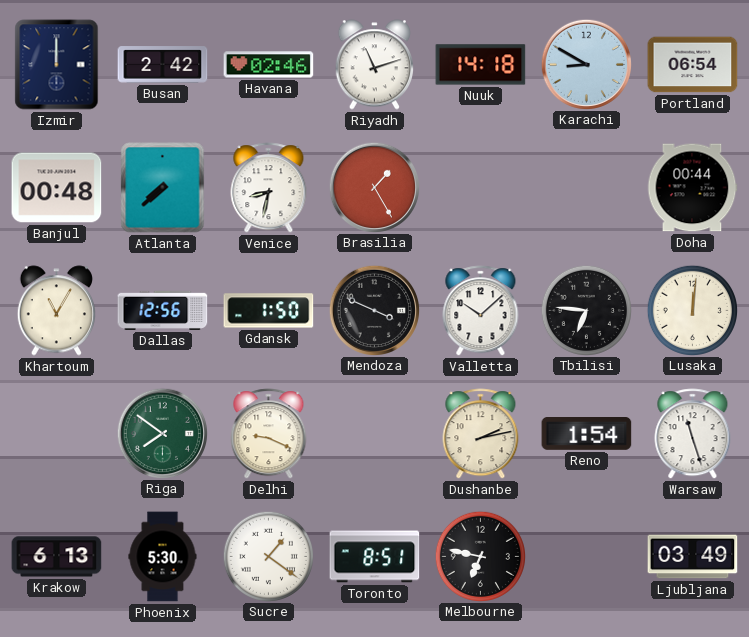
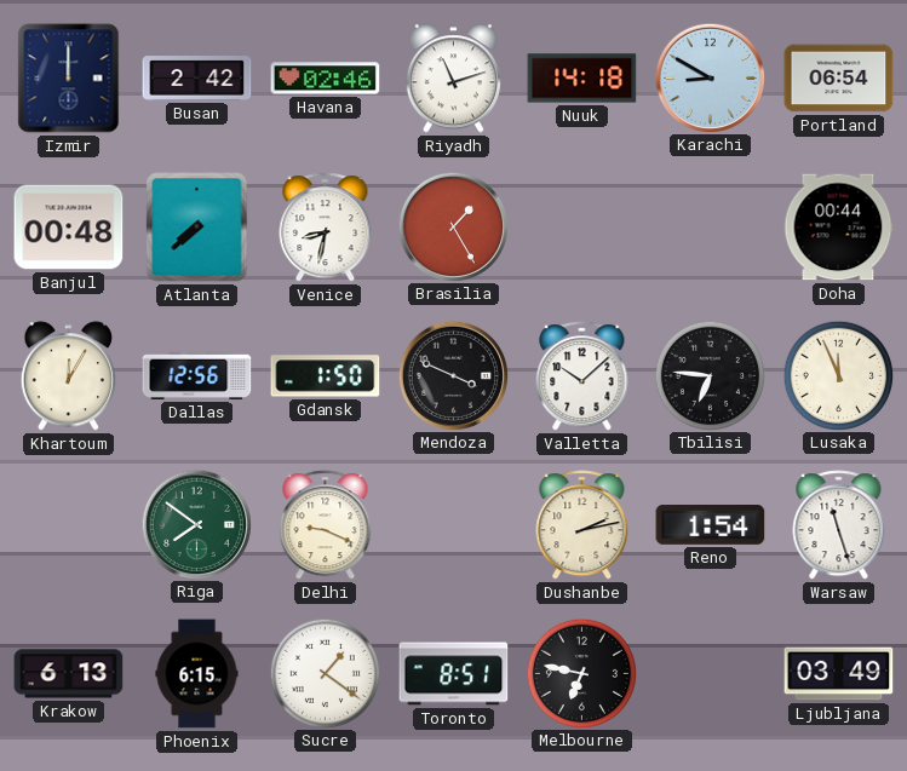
Khartoum: 11:05 -> 12:05 (68, 376)
Lusaka: 12:01 -> 11:56 (838, 375)
Phoenix: 5:30 -> 6:15 (197, 674)
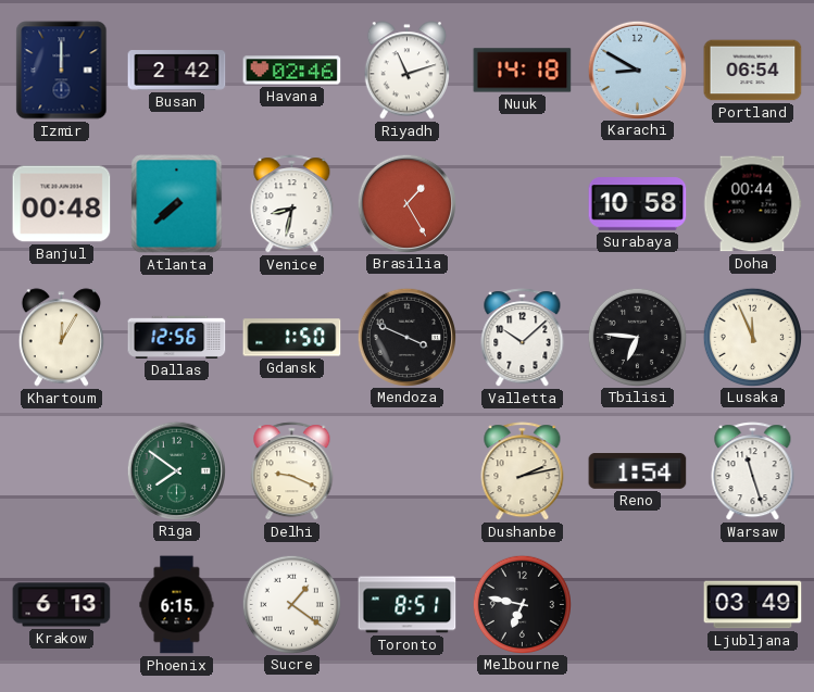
Surabaya: none -> 10:58 (638, 204)
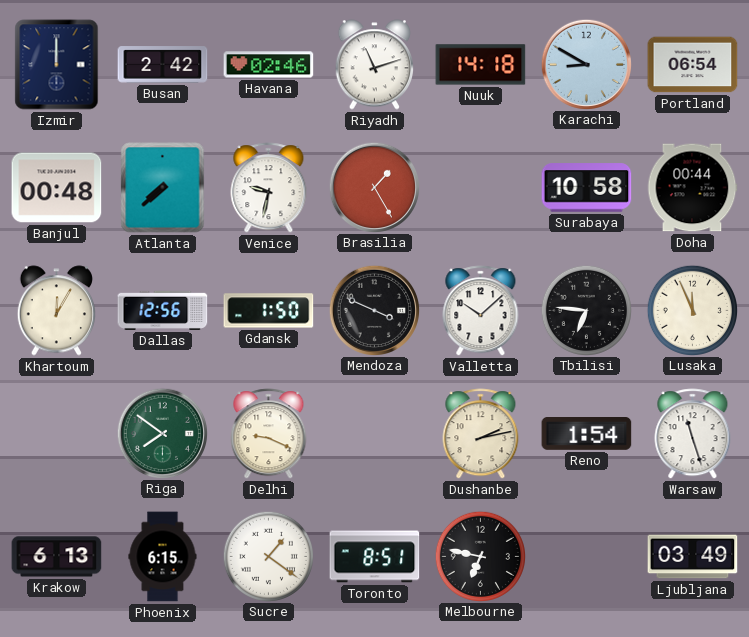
Venice: 8:32 -> 9:32 (269, 188)
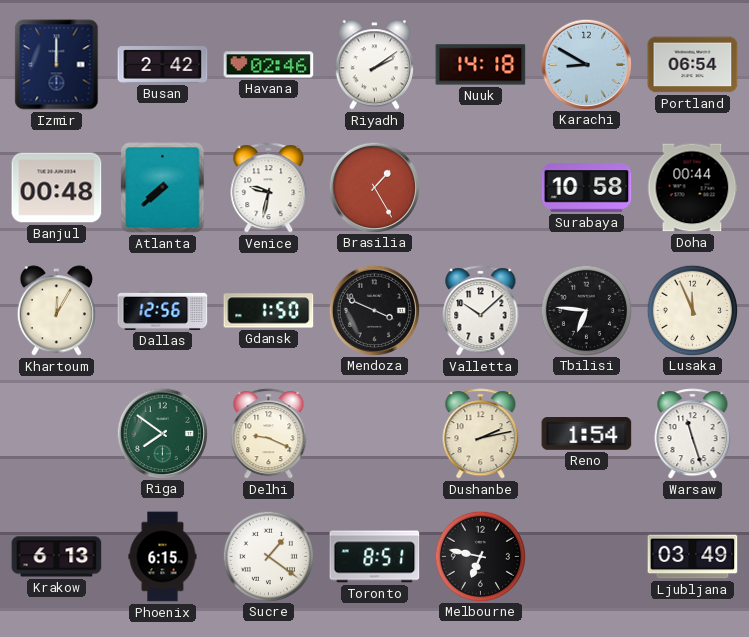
Riyadh: 11:12 -> 2:09 (374, 65)
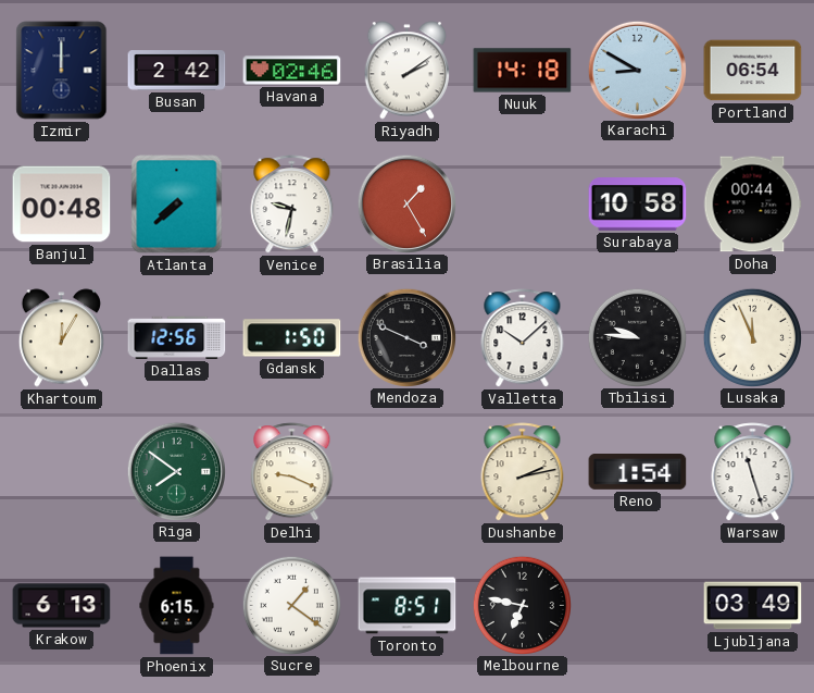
Tbilisi: 6:46 -> 9:46 (637, 337)
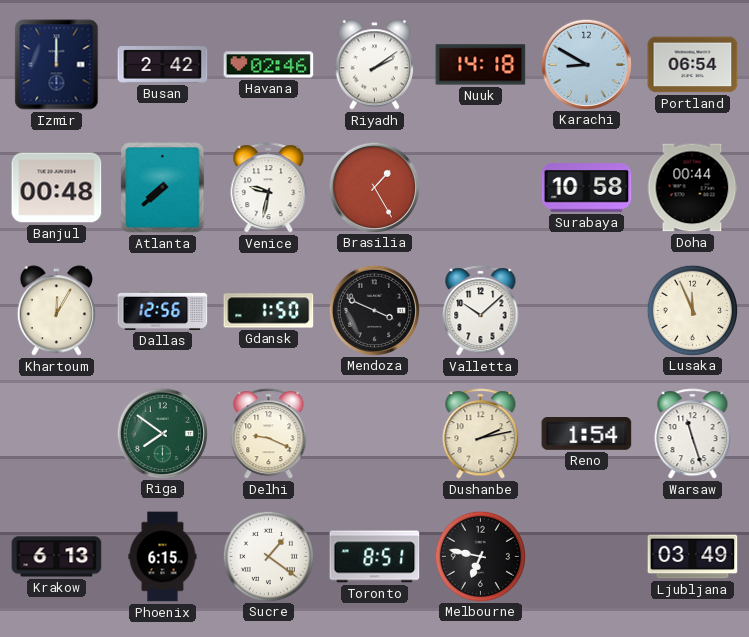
Tbilisi: 9:46 -> none (637, 337)
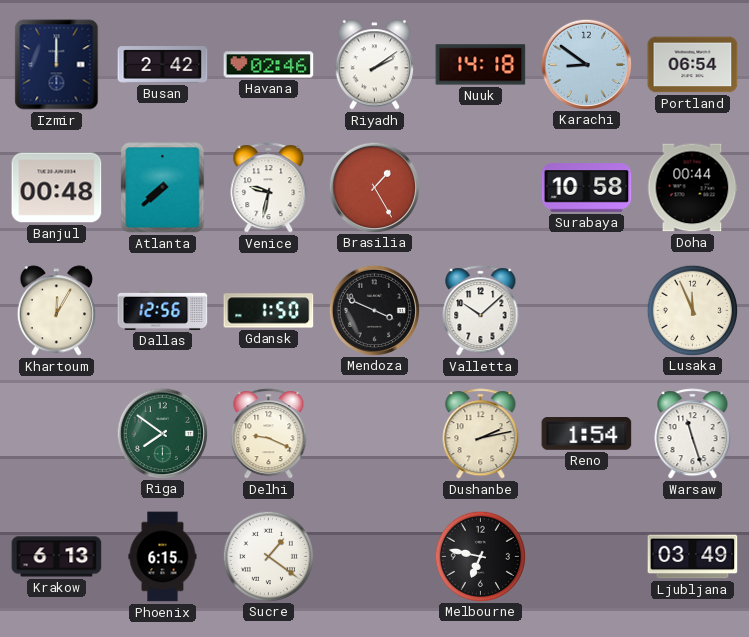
Karachi: 8:50 -> 8:51 (586, 64)
Toronto: 8:51 -> none (375, 557)
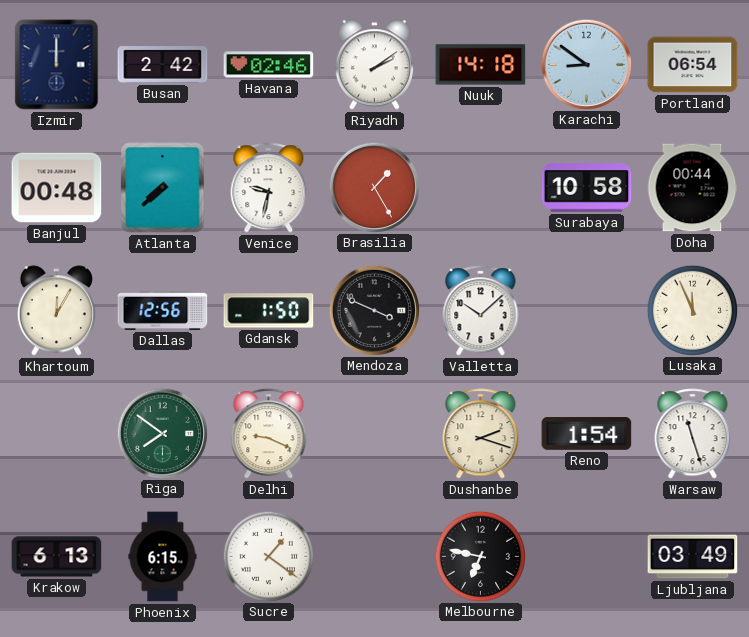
Dushanbe: 2:13 -> 2:18 (481, 434)
